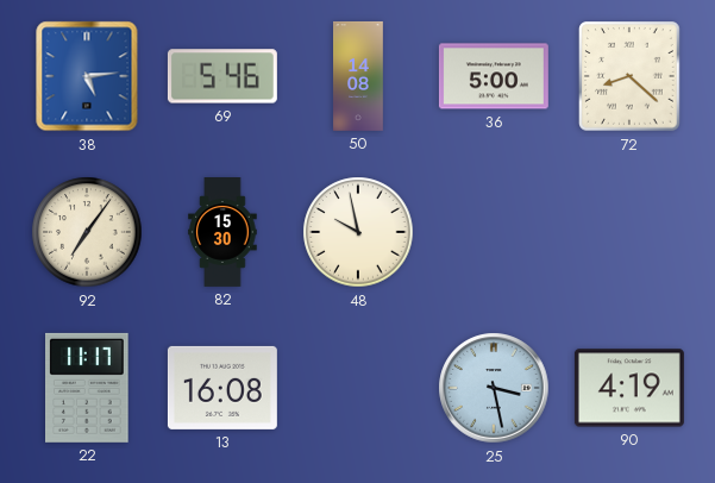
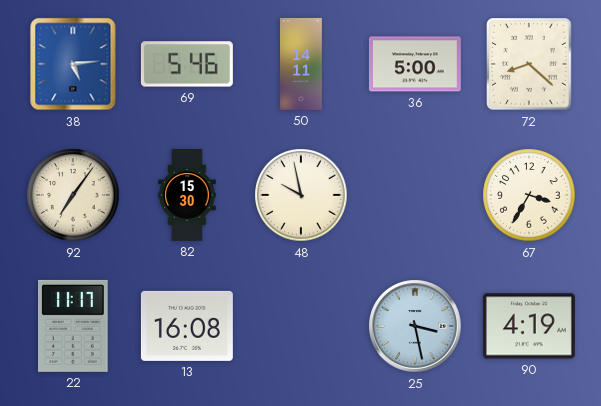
50: 14:08 -> 14:11 (302, 64)
67: none -> 3:35 (529, 195)
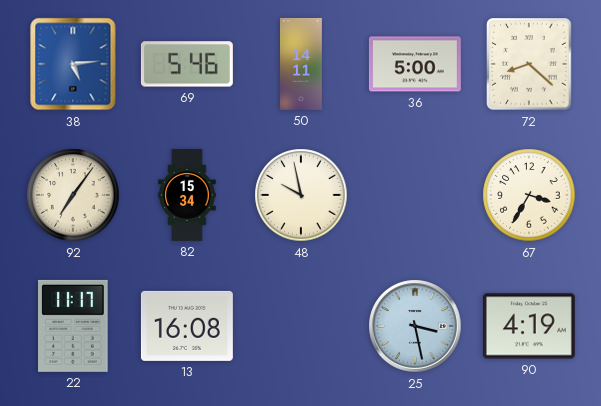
82: 15:30 -> 15:34 (187, 196)
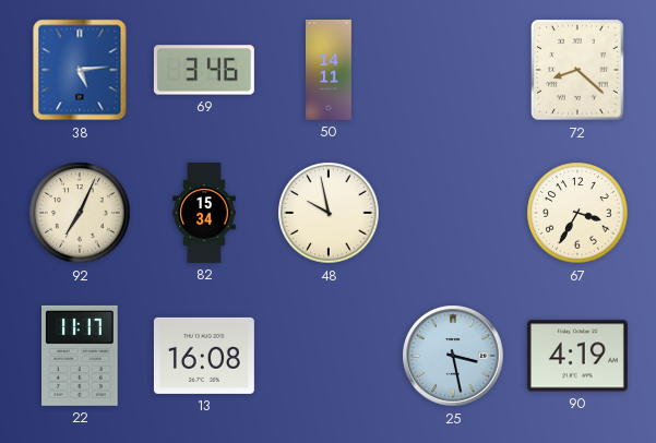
69: 5:46 -> 3:46 (204, 70)
36: 5:00 -> none (415, 64)
92: 7:06 -> 7:04 (80, 213)
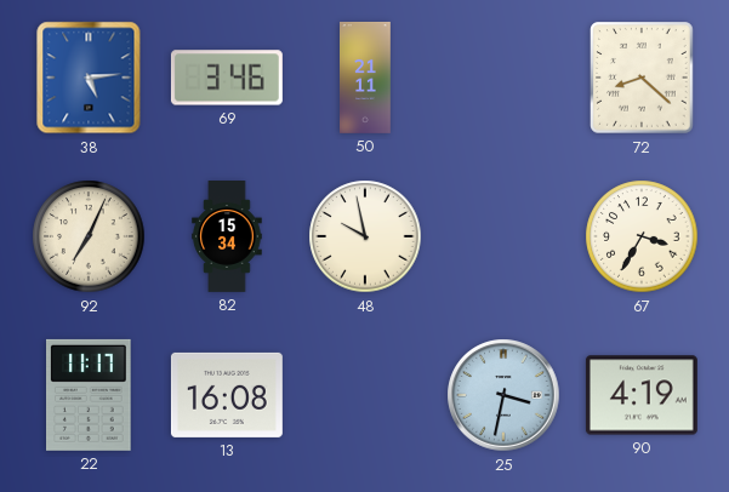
50: 14:11 -> 21:11 (366, 78)
25: 3:28 -> 3:32 (503, 395)
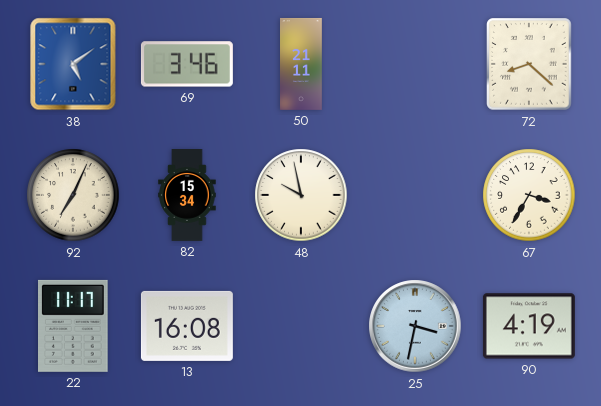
38: 5:14 -> 5:09 (73, 64)
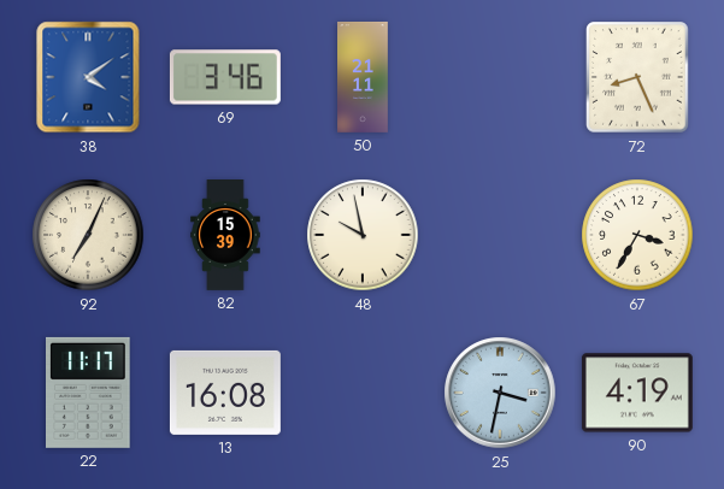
38: 5:09 -> 4:09 (88, 77)
72: 8:22 -> 8:26 (637, 77)
82: 15:34 -> 15:39 (225, 236)
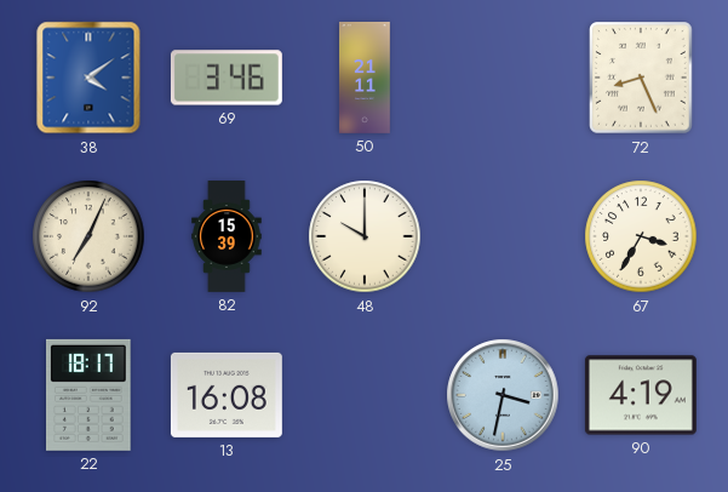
48: 9:58 -> 10:00 (365, 236)
22: 11:17 -> 18:17 (90, 395)
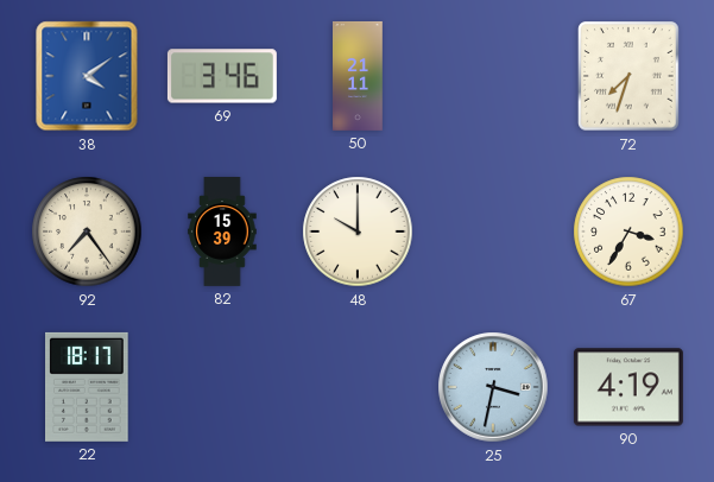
72: 8:26 -> 7:33 (628, 76)
92: 7:04 -> 7:24 (87, 232)
13: 16:08 -> none (227, 395)
